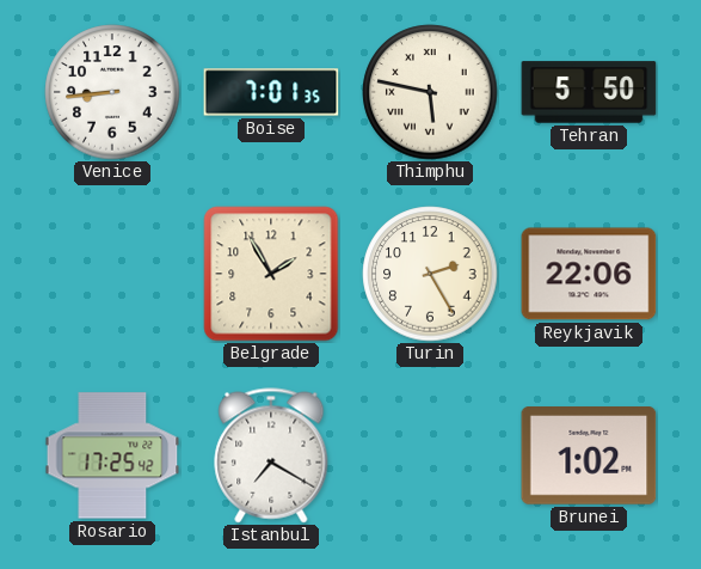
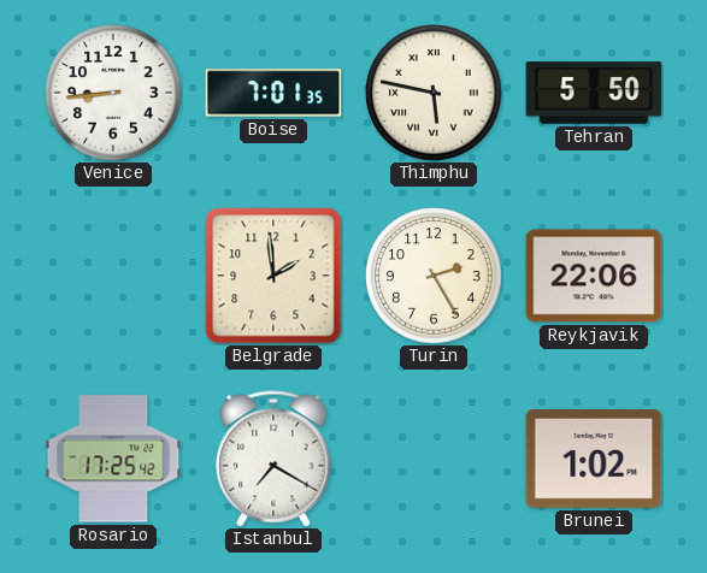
Belgrade: 1:55 -> 1:59 (273, 276)
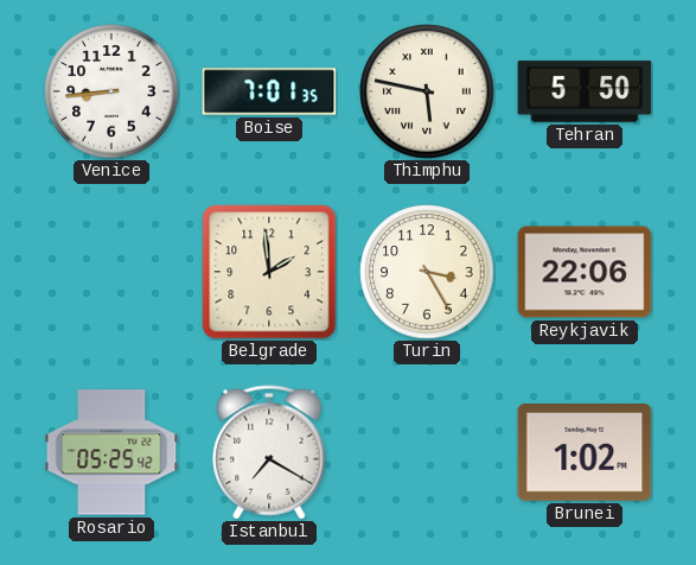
Turin: 2:25 -> 3:25 (427, 272)
Rosario: 17:25 -> 05:25 (111, 452)
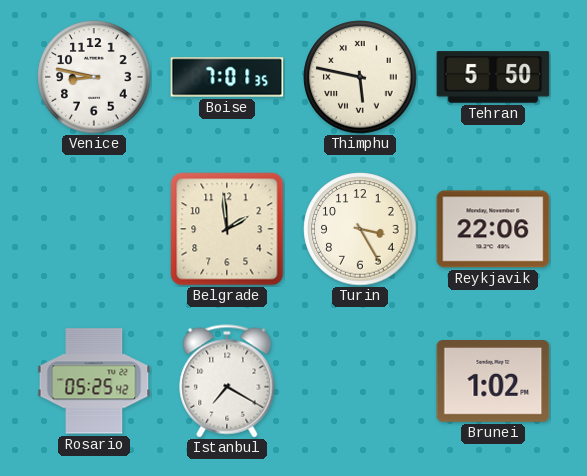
Venice: 8:44 -> 8:47 (94, 77)
